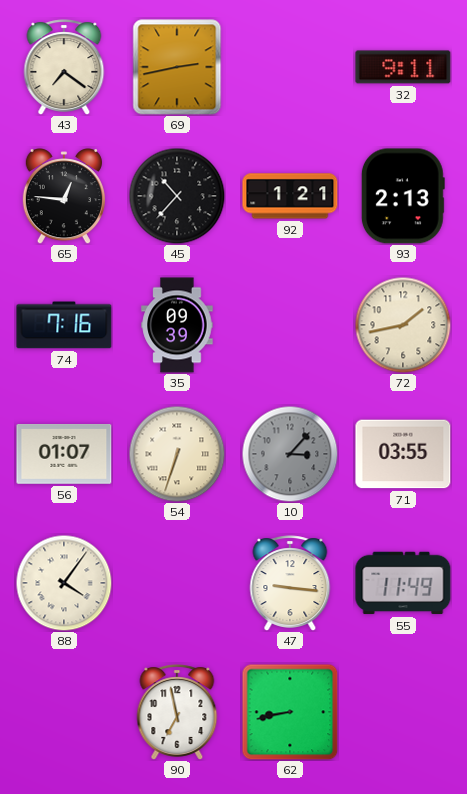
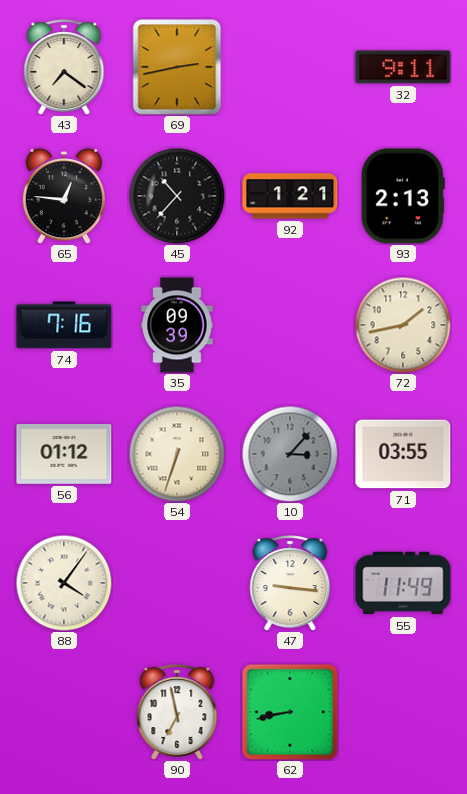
56: 01:07 -> 01:12 (64, 454)
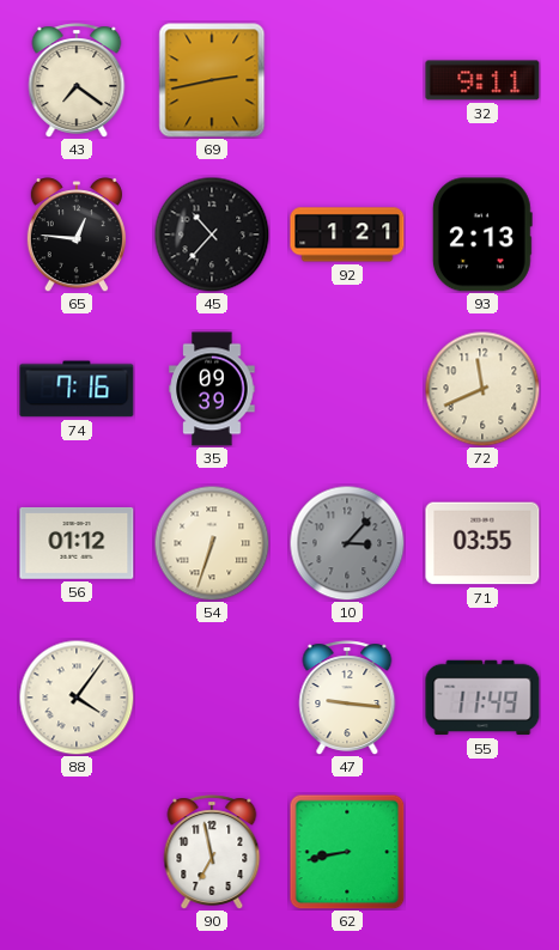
72: 1:43 -> 11:41 (482, 389)
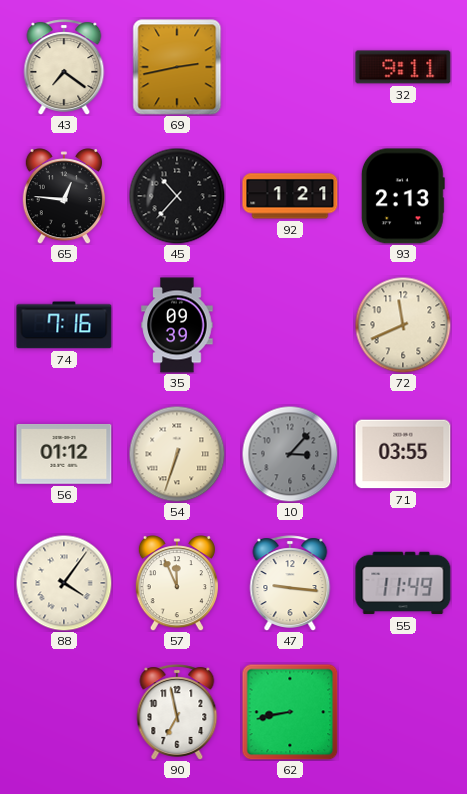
57: none -> 11:56 (177, 583)
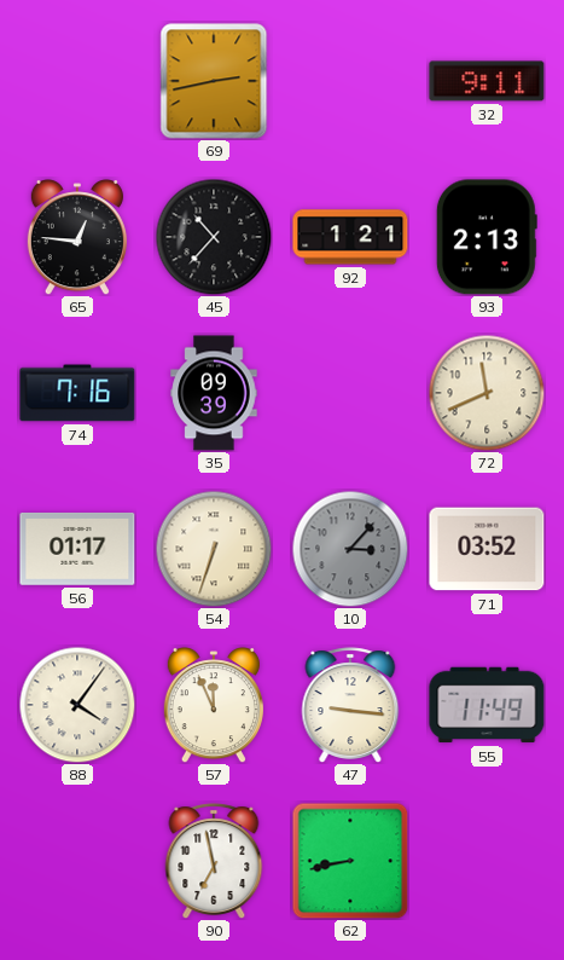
43: 7:21 -> none (64, 67)
56: 01:12 -> 01:17 (77, 549)
71: 03:55 -> 03:52 (487, 549)
